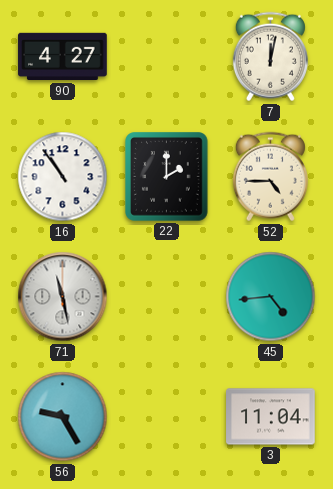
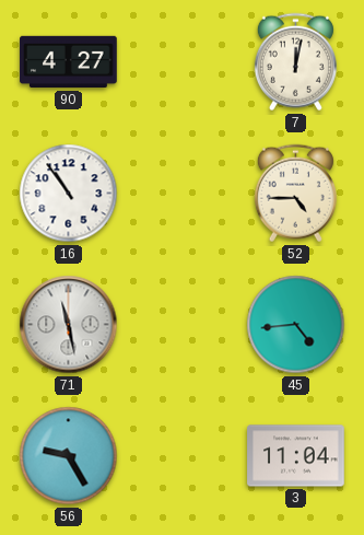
22: 2:00 -> none (167, 177)
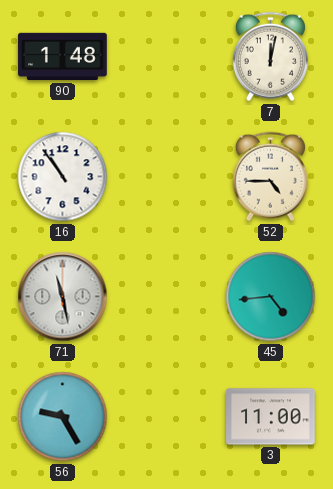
90: 4:27 -> 1:48 (63, 57)
3: 11:04 -> 11:00 (271, 417)
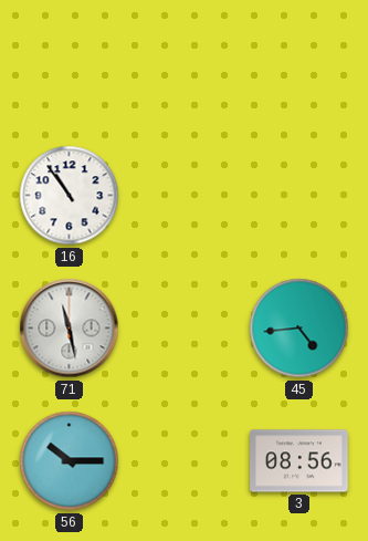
90: 1:48 -> none (63, 57)
7: 12:02 -> none (270, 57)
52: 4:45 -> none (270, 177)
56: 9:25 -> 10:15 (70, 461)
3: 11:00 -> 08:56 (299, 461)
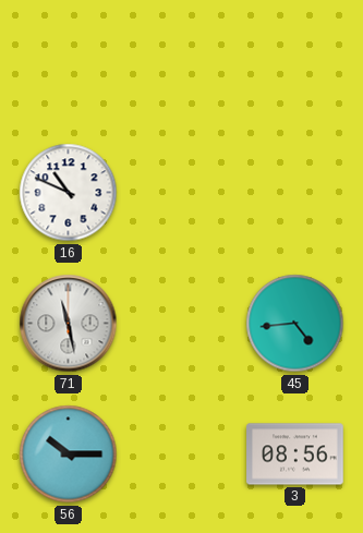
16: 10:54 -> 10:49 (69, 193)
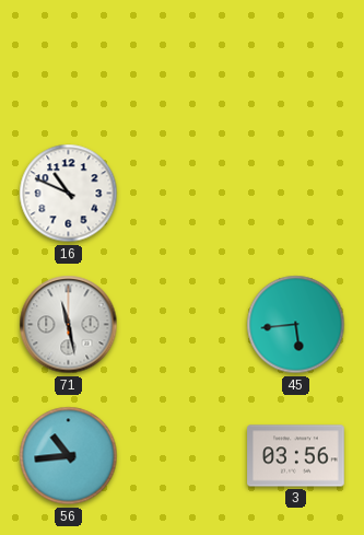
45: 4:44 -> 5:44 (296, 325)
56: 10:15 -> 10:44 (69, 456)
3: 08:56 -> 03:56 (296, 456)
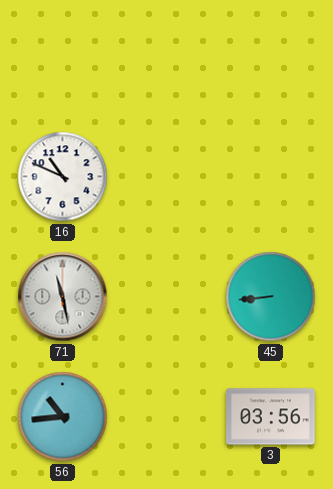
45: 5:44 -> 8:44 (271, 297)
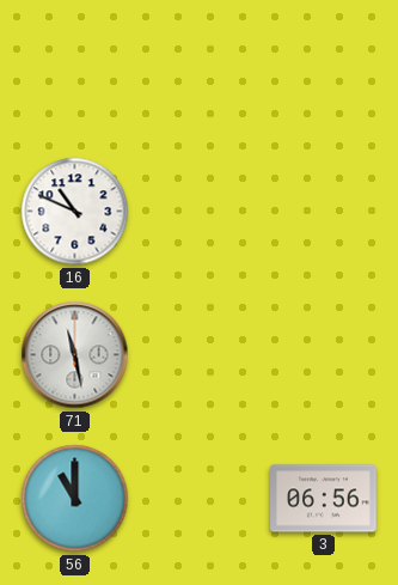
45: 8:44 -> none (271, 297)
56: 10:44 -> 11:00 (75, 499)
3: 03:56 -> 06:56 (324, 499)
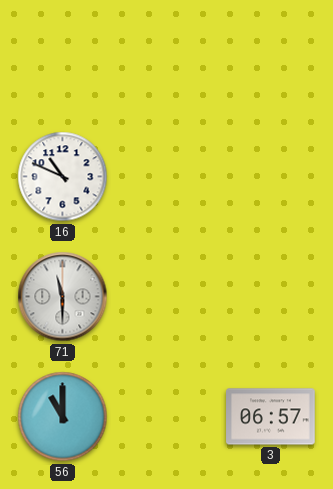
71: 11:28 -> 11:30 (63, 297)
3: 06:56 -> 06:57 (271, 417)
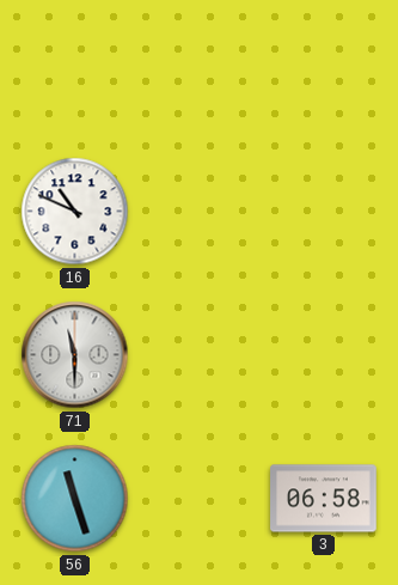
56: 11:00 -> 11:27 (75, 499)
3: 06:57 -> 06:58 (324, 499)
